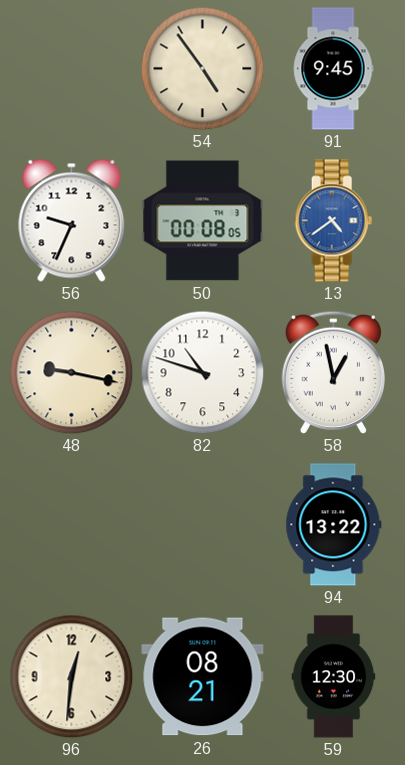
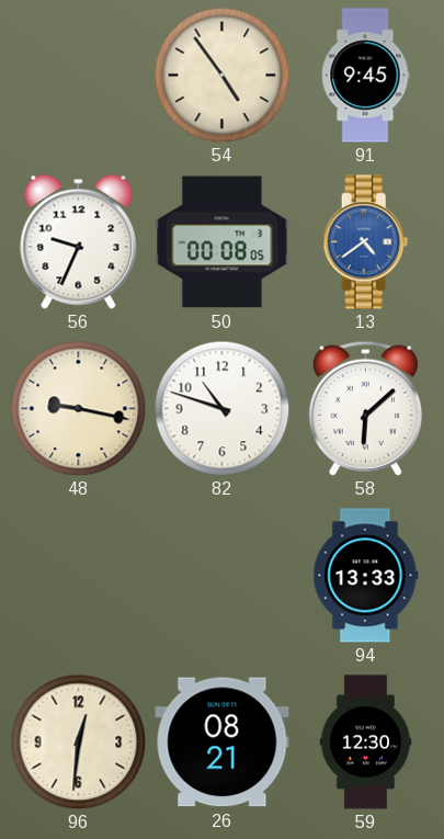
58: 12:58 -> 6:08 (365, 408)
94: 13:22 -> 13:33 (366, 576)
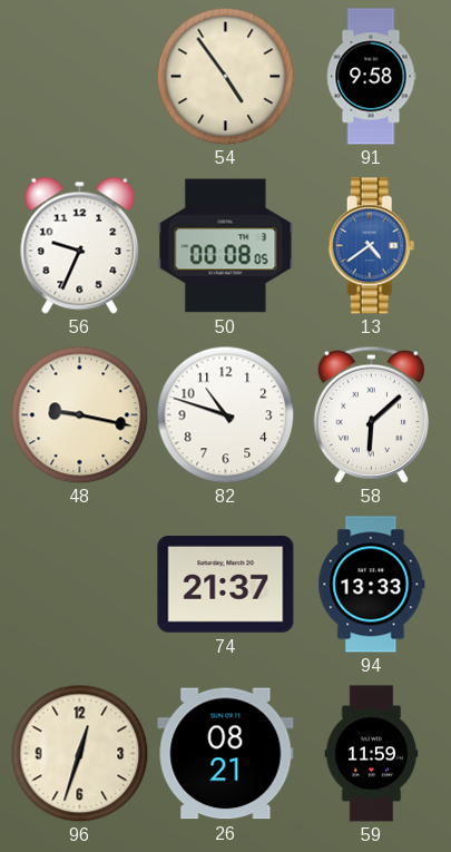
91: 9:45 -> 9:58 (371, 77)
74: none -> 21:37 (226, 585)
96: 12:31 -> 12:33 (79, 753)
59: 12:30 -> 11:59 (372, 754)
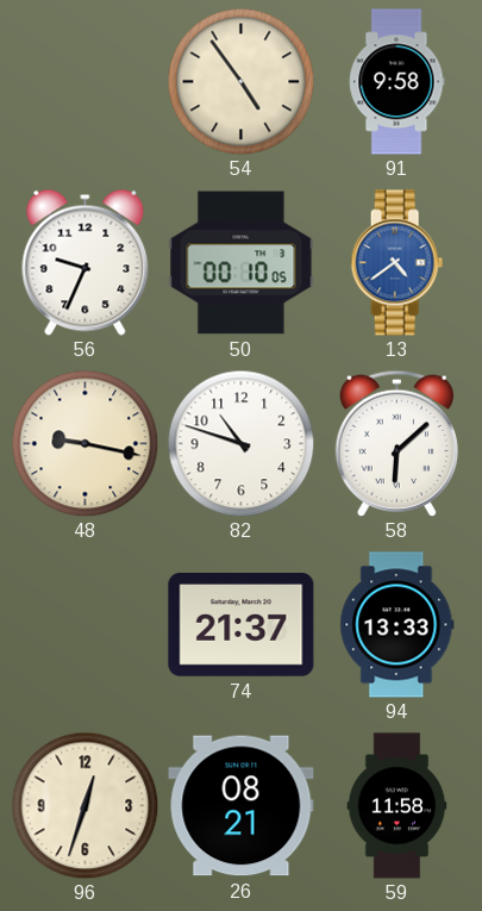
50: 00:08 -> 00:10 (242, 263)
59: 11:59 -> 11:58 (398, 806)
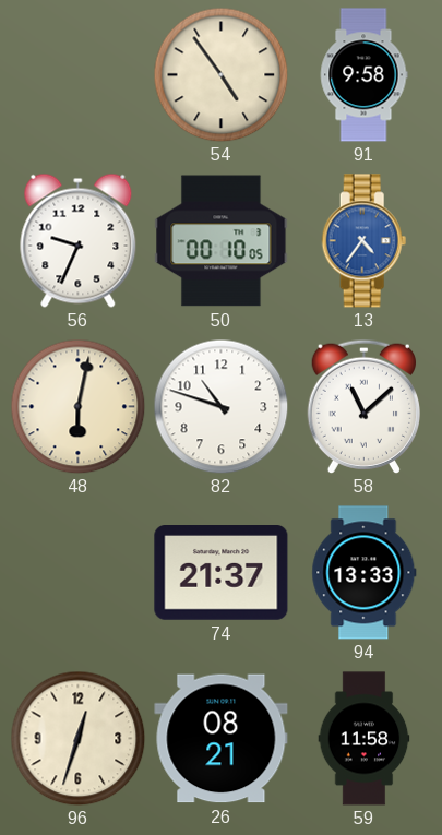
13: 4:39 -> 4:36 (365, 241)
48: 9:17 -> 6:02 (77, 406)
58: 6:08 -> 11:08 (363, 406)
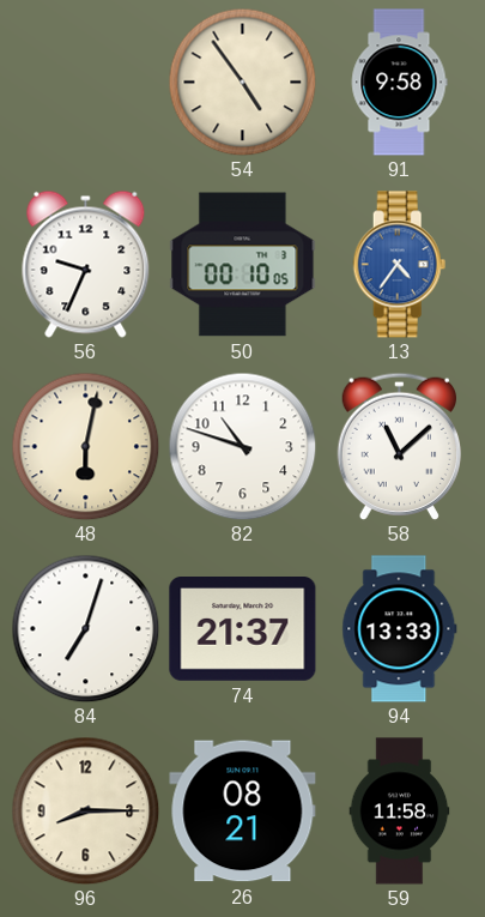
84: none -> 7:03 (85, 628)
96: 12:33 -> 8:15 (85, 810)
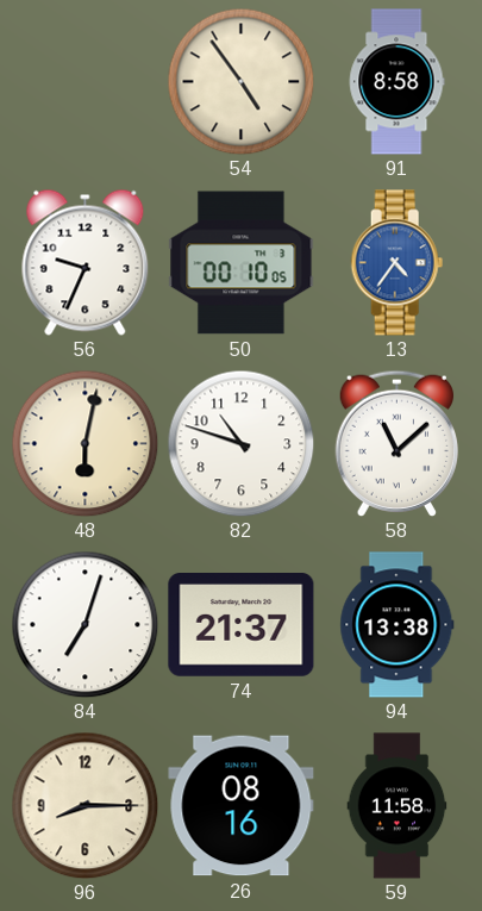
91: 9:58 -> 8:58 (396, 82)
94: 13:33 -> 13:38 (398, 625)
26: 08:21 -> 08:16 (242, 806)
